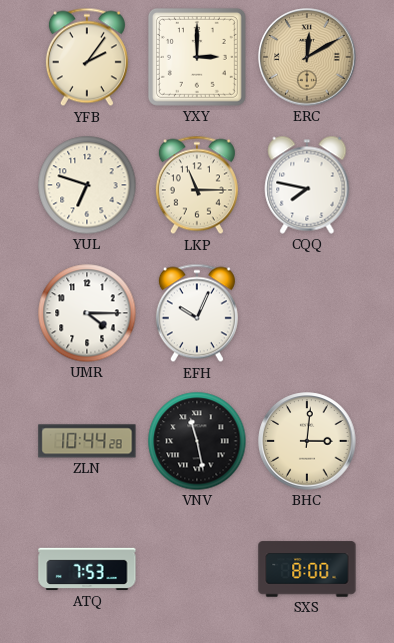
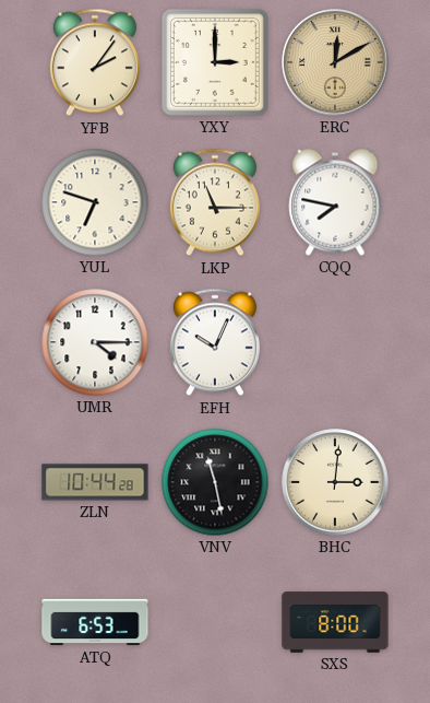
ATQ: 7:53 -> 6:53 (95, 622)
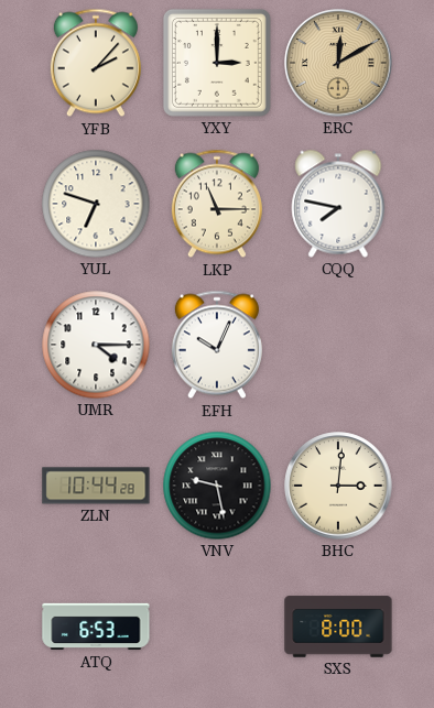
YFB: 2:06 -> 2:07 (96, 63)
VNV: 11:28 -> 9:28 (217, 486)
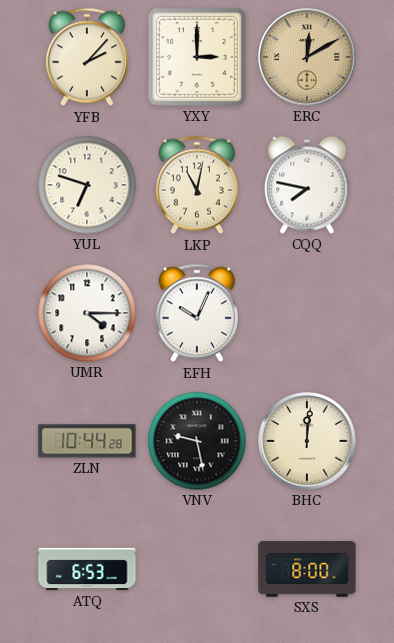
LKP: 11:15 -> 11:02 (197, 185)
BHC: 3:01 -> 12:01 (307, 441)
